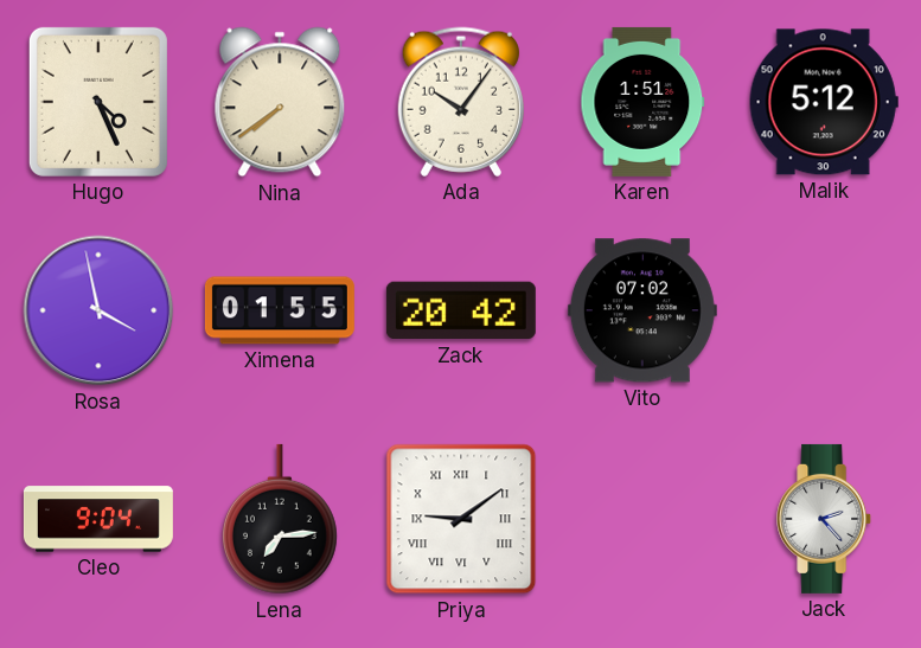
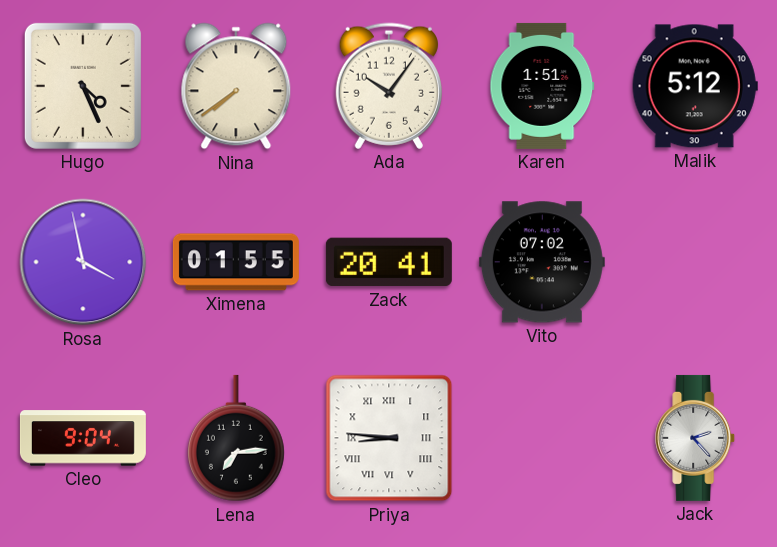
Zack: 20:42 -> 20:41 (389, 262)
Priya: 9:09 -> 8:46 (389, 438)
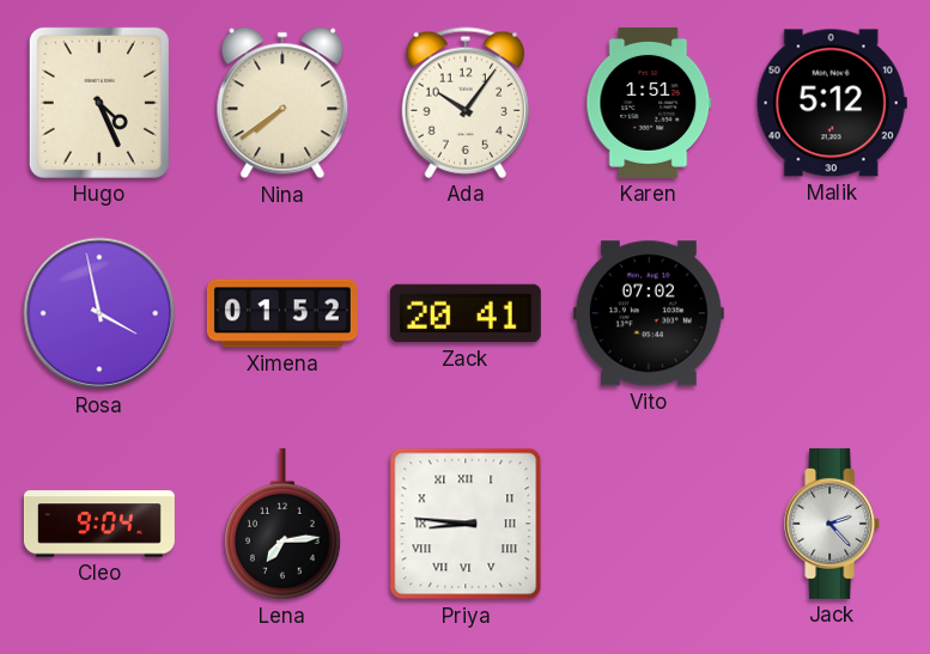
Ximena: 01:55 -> 01:52 (282, 313)
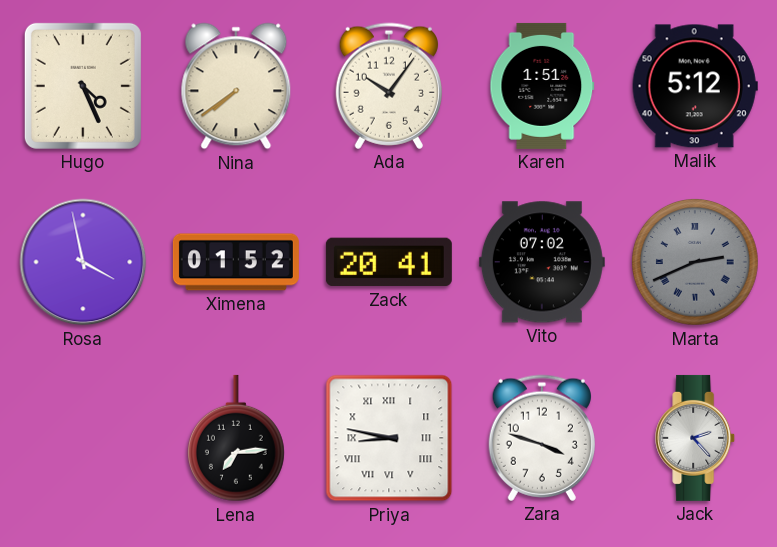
Marta: none -> 2:41 (696, 263)
Cleo: 9:04 -> none (99, 524)
Priya: 8:46 -> 8:47 (389, 438)
Zara: none -> 3:48 (542, 438)
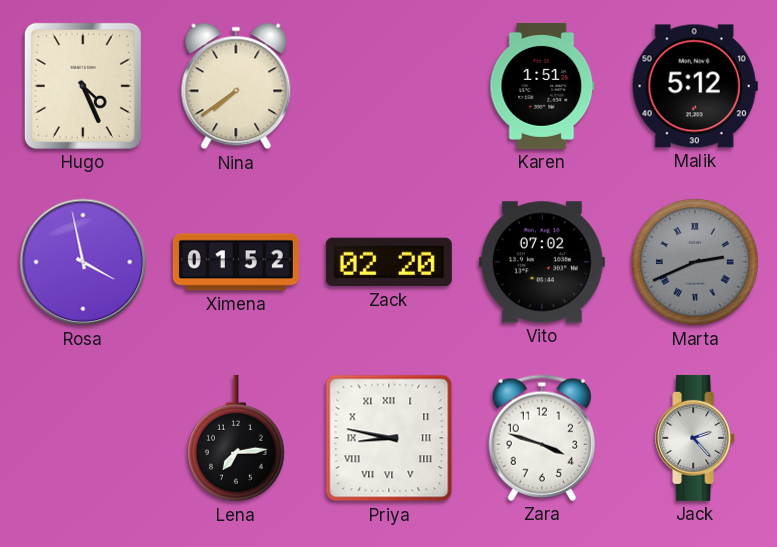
Ada: 10:06 -> none (389, 86)
Zack: 20:41 -> 02:20 (389, 262)
